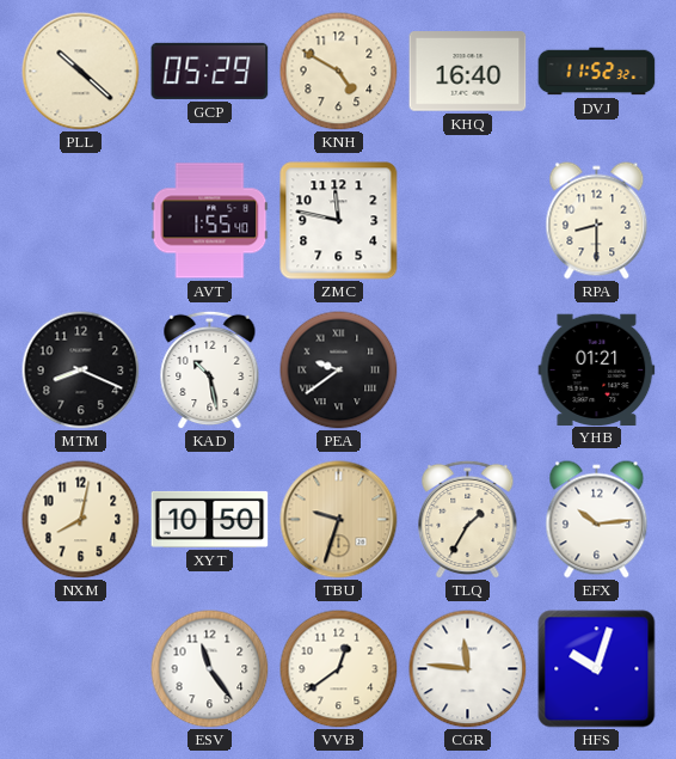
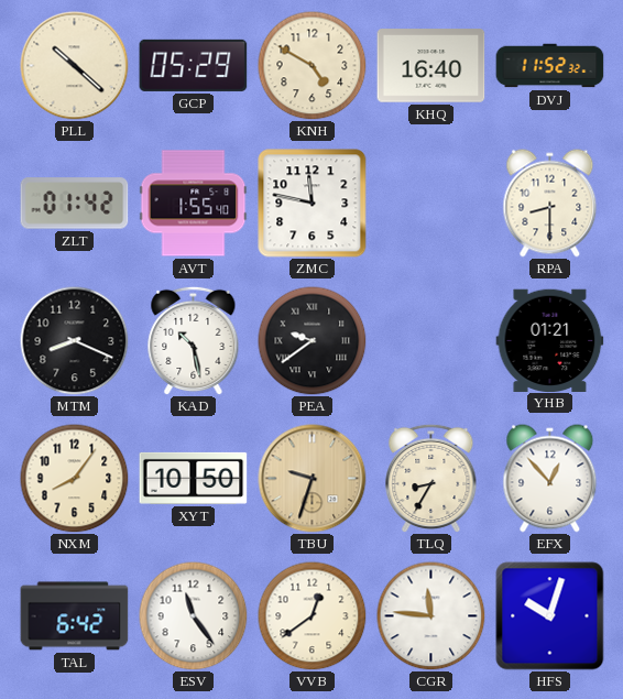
ZLT: none -> 01:42 (75, 204)
NXM: 8:02 -> 8:06 (75, 479)
TLQ: 1:35 -> 8:35 (431, 478)
EFX: 10:14 -> 12:53 (550, 479)
TAL: none -> 6:42 (75, 616)
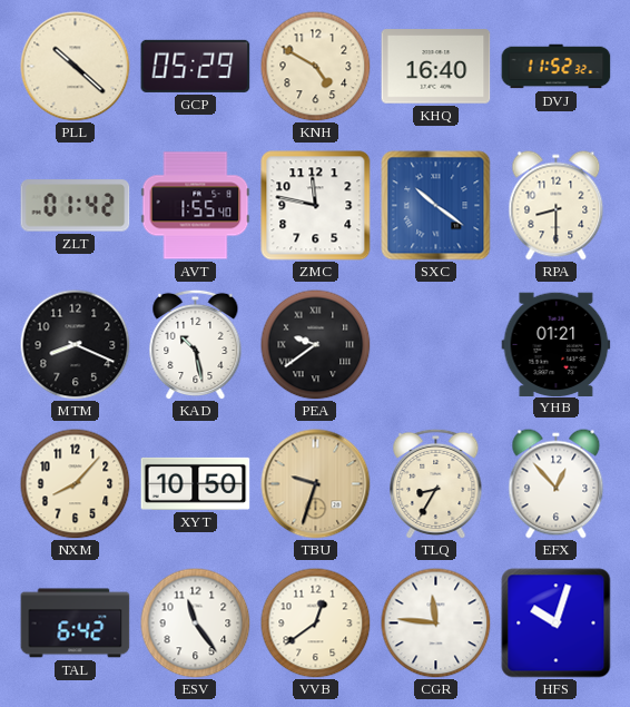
SXC: none -> 10:21 (436, 206)
NXM: 8:06 -> 8:07 (76, 484)
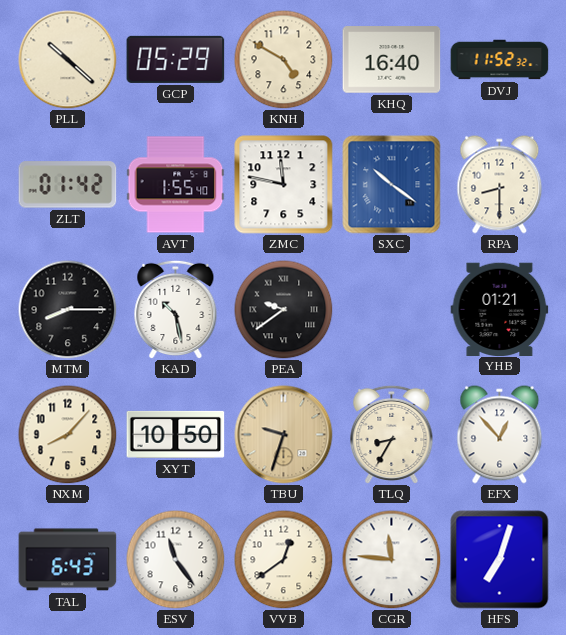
MTM: 8:19 -> 8:15 (68, 310)
TAL: 6:42 -> 6:43 (68, 560)
HFS: 10:03 -> 7:03 (500, 560)
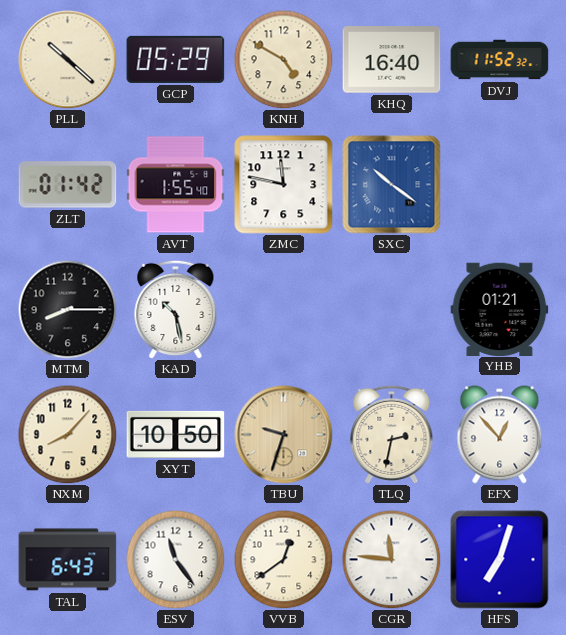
RPA: 8:30 -> none (500, 185)
PEA: 9:39 -> none (284, 310)
TLQ: 8:35 -> 2:32 (392, 434)
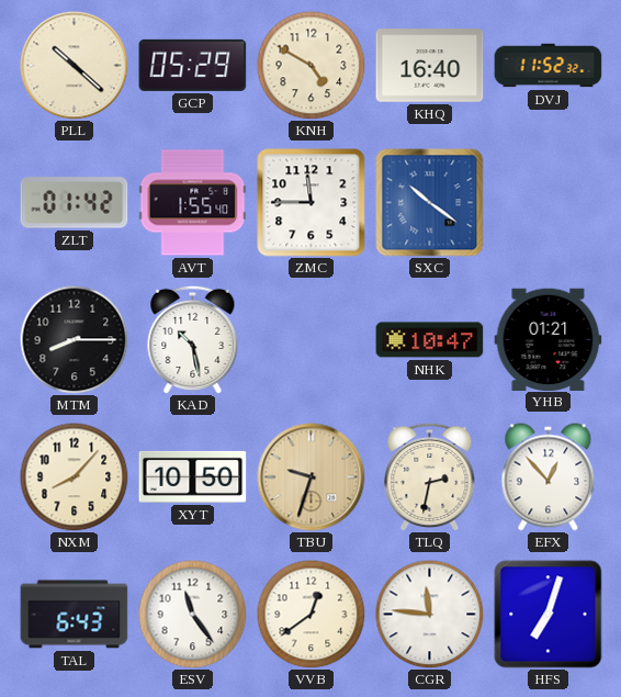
ZMC: 11:47 -> 11:45 (312, 203)
NHK: none -> 10:47 (430, 340)
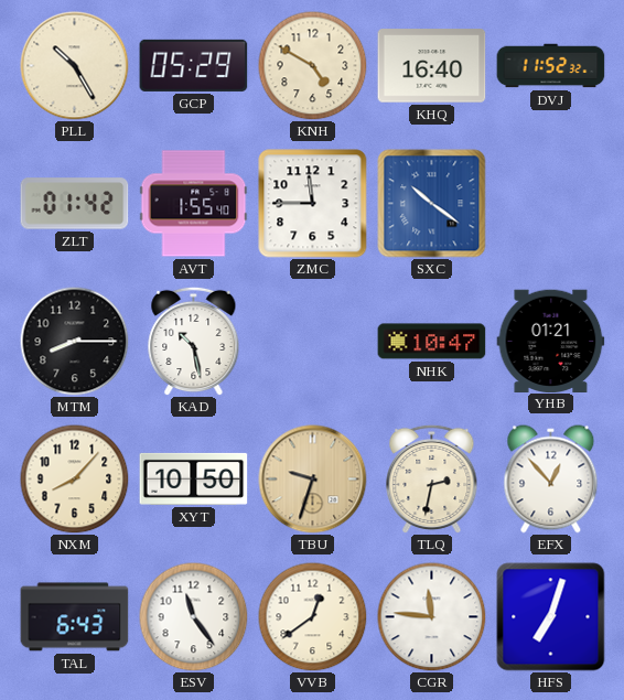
PLL: 10:22 -> 10:25 (75, 66)
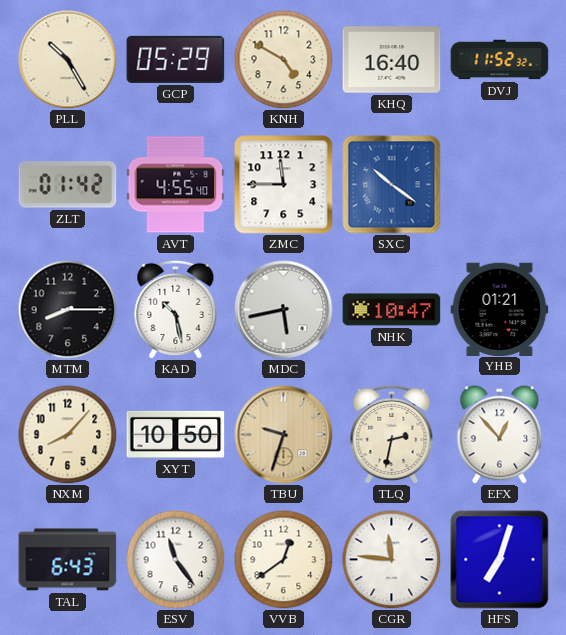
AVT: 1:55 -> 4:55 (176, 185)
MDC: none -> 5:43 (284, 310)
